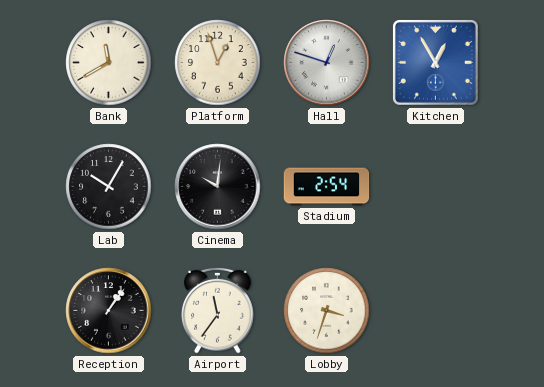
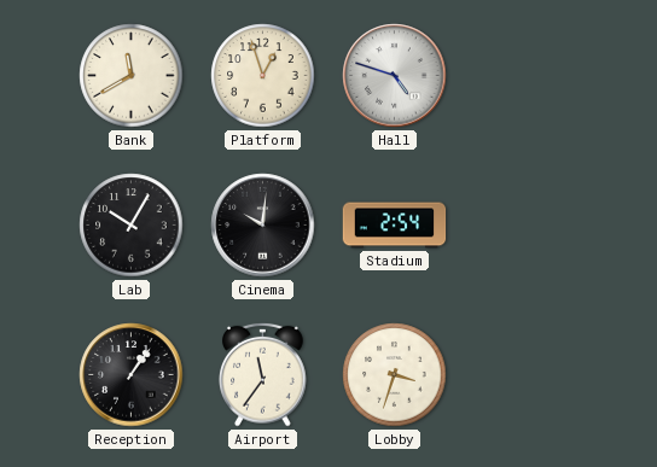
Hall: 12:48 -> 4:48 (395, 76)
Kitchen: 12:55 -> none (435, 62)
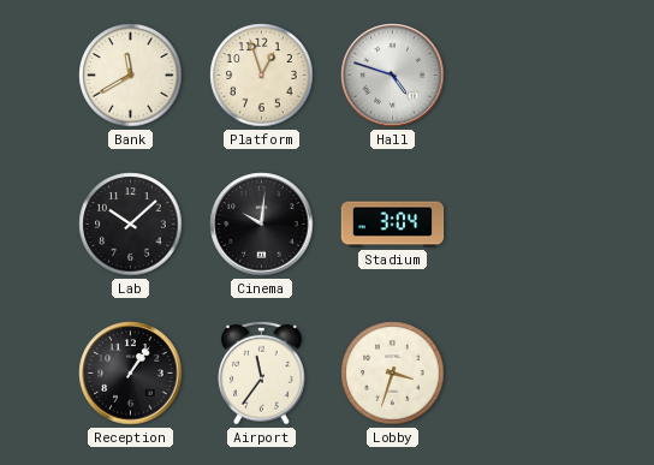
Lab: 10:05 -> 10:08 (131, 225)
Stadium: 2:54 -> 3:04 (393, 225)
